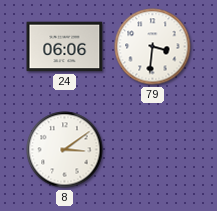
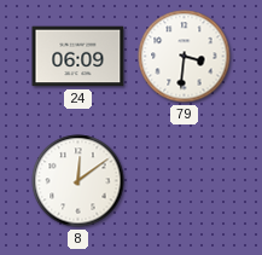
24: 06:06 -> 06:09 (78, 57)
8: 3:09 -> 12:09 (78, 181)
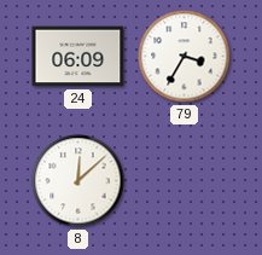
79: 3:31 -> 3:35 (185, 57)
8: 12:09 -> 12:08 (78, 181)
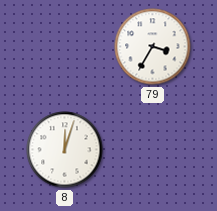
24: 06:09 -> none (78, 57)
8: 12:08 -> 12:03 (65, 150)
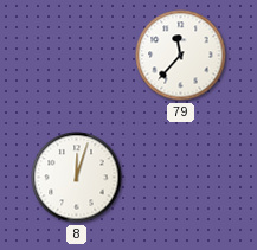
79: 3:35 -> 11:37 (181, 56)
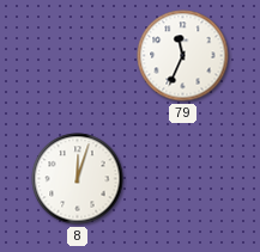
79: 11:37 -> 11:34 (183, 56)
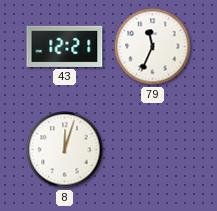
43: none -> 12:21 (65, 46)
